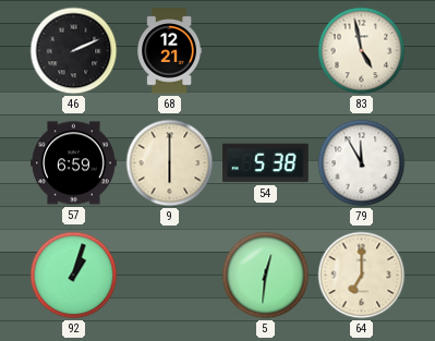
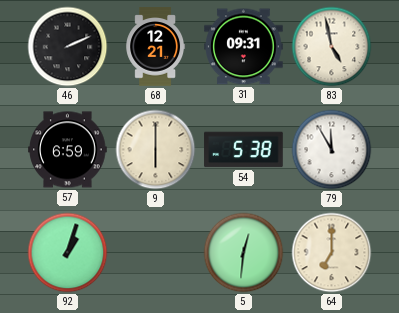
31: none -> 09:31 (244, 47)
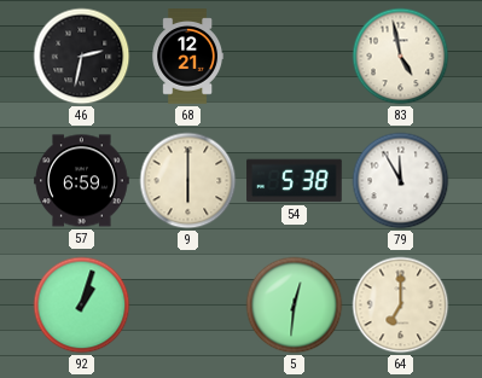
46: 2:11 -> 2:32 (82, 57)
31: 09:31 -> none (244, 47)
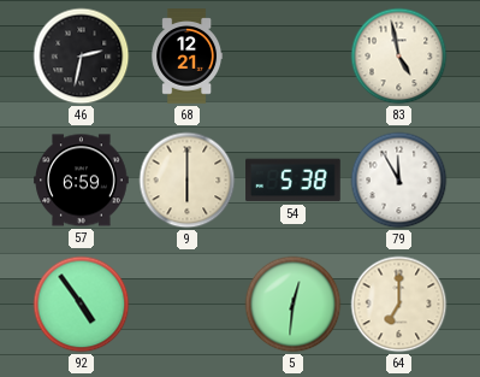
92: 1:03 -> 4:54 (82, 305)
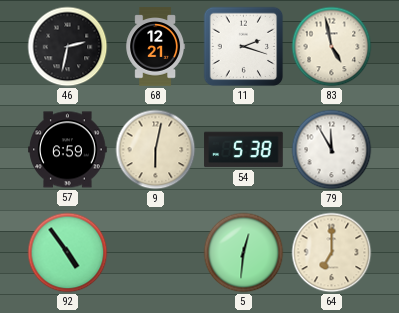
11: none -> 2:18 (244, 47)
9: 6:00 -> 6:02 (156, 150)
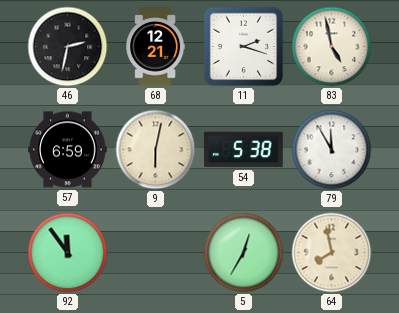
92: 4:54 -> 11:54 (68, 253)
5: 12:31 -> 12:35 (244, 253)
64: 7:00 -> 7:58 (332, 253)
